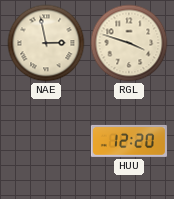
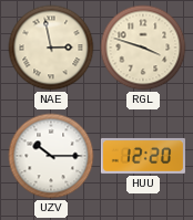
UZV: none -> 10:15 (51, 156)
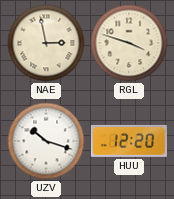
UZV: 10:15 -> 10:18 (46, 141)
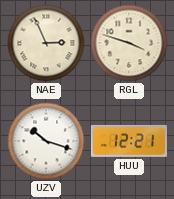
NAE: 2:58 -> 2:56 (46, 43)
HUU: 12:20 -> 12:21 (129, 141)
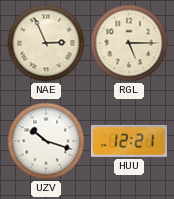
RGL: 3:48 -> 5:15 (129, 43)
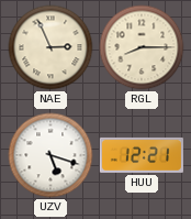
RGL: 5:15 -> 8:15 (142, 47)
UZV: 10:18 -> 5:18 (50, 155)
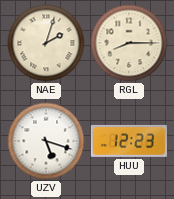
NAE: 2:56 -> 2:03 (46, 43)
HUU: 12:21 -> 12:23 (129, 141)
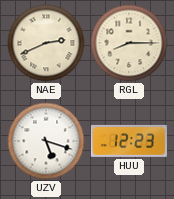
NAE: 2:03 -> 2:41 (46, 43)
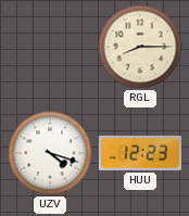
NAE: 2:41 -> none (46, 43)
UZV: 5:18 -> 4:18 (50, 153)
